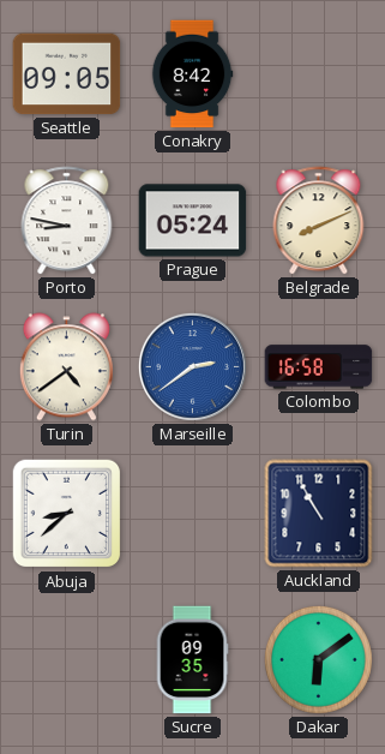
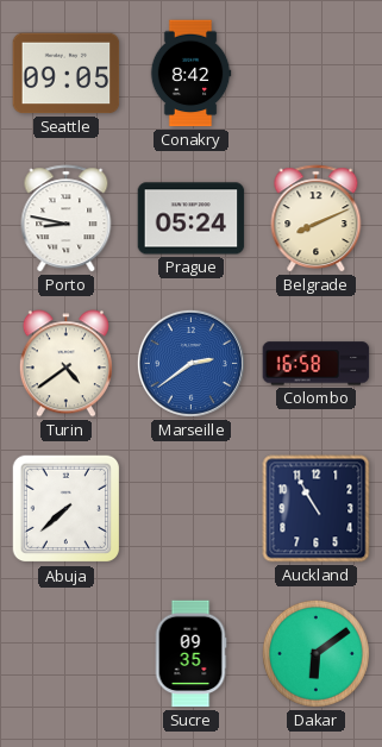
Abuja: 8:38 -> 7:38 (67, 509)
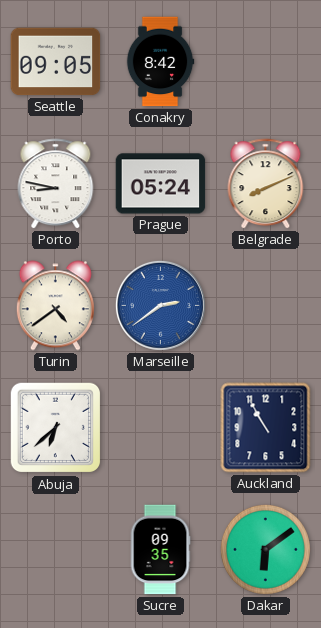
Colombo: 16:58 -> none (317, 364)
Abuja: 7:38 -> 6:38 (56, 428)
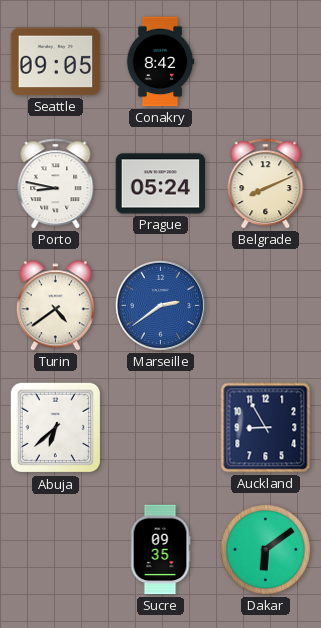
Auckland: 10:55 -> 8:55 (266, 428)
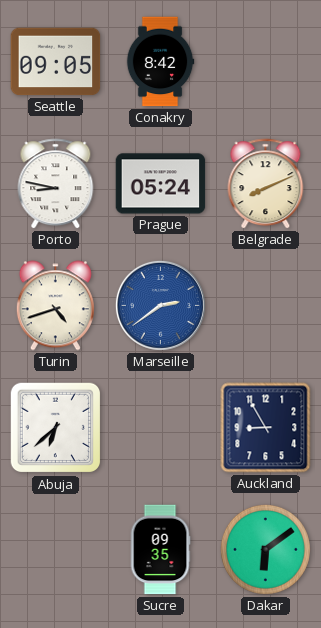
Turin: 4:39 -> 4:42 (55, 306)
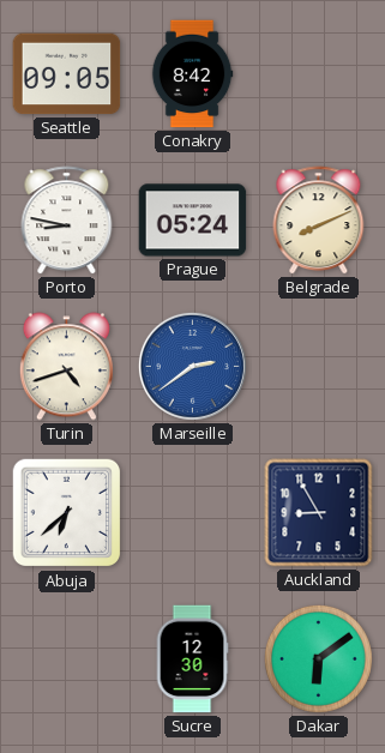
Sucre: 09:35 -> 12:30 (192, 659)
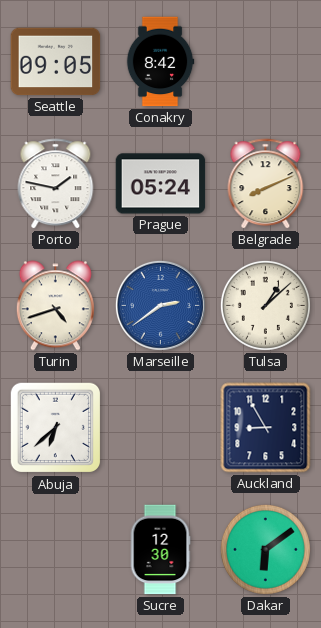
Porto: 8:47 -> 1:47 (56, 184)
Tulsa: none -> 1:08 (265, 305)
